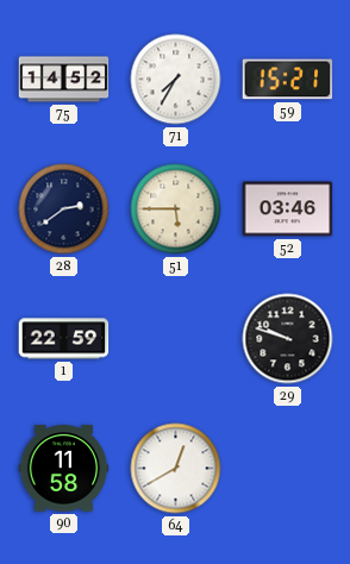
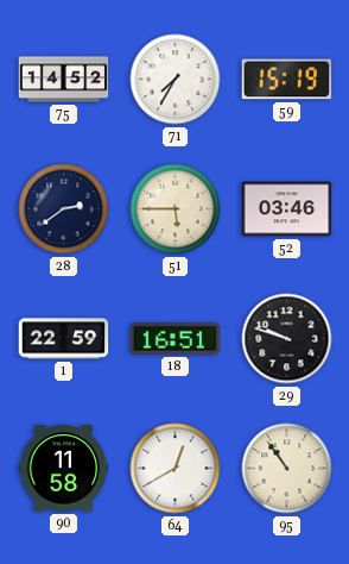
59: 15:21 -> 15:19 (287, 80)
18: none -> 16:51 (176, 339)
95: none -> 10:54 (287, 469)
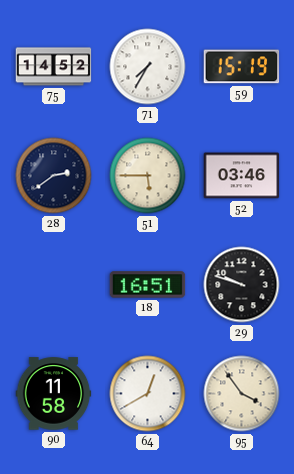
1: 22:59 -> none (64, 339)
95: 10:54 -> 3:54 (242, 394)
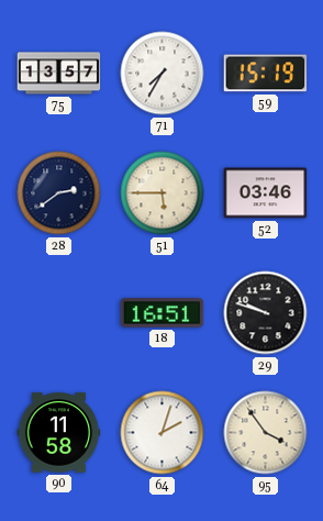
75: 14:52 -> 13:57 (59, 74)
64: 12:40 -> 2:03 (163, 433)
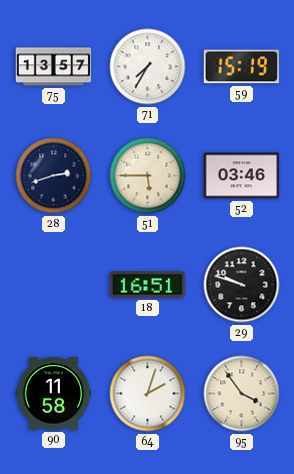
28: 2:39 -> 2:42 (54, 176)
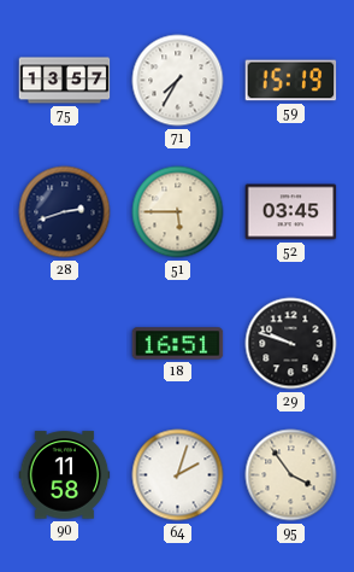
52: 03:46 -> 03:45 (291, 212)
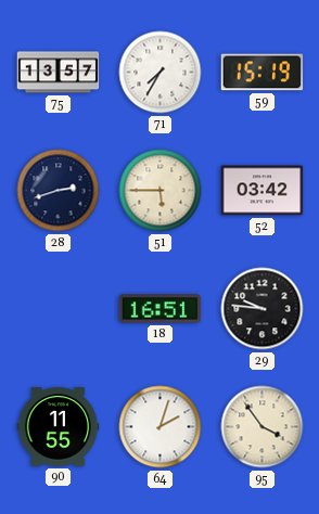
52: 03:45 -> 03:42 (263, 191)
29: 9:48 -> 9:46 (263, 309)
90: 11:58 -> 11:55 (59, 427)
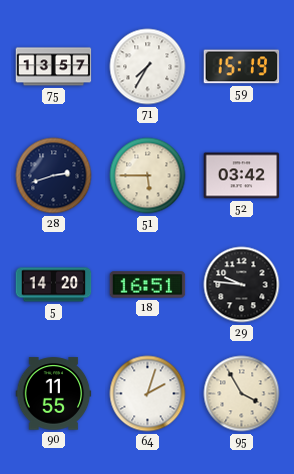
5: none -> 14:20 (54, 285)
95: 3:54 -> 3:55 (242, 394)
